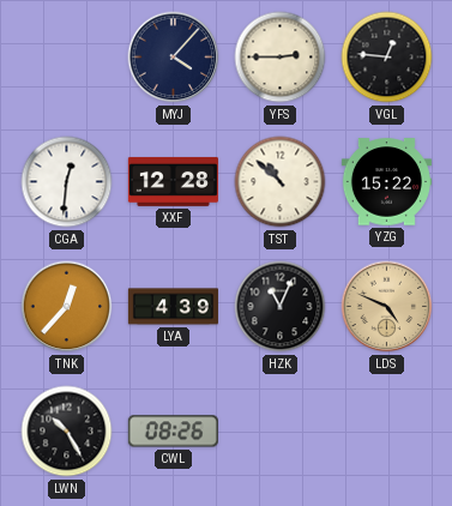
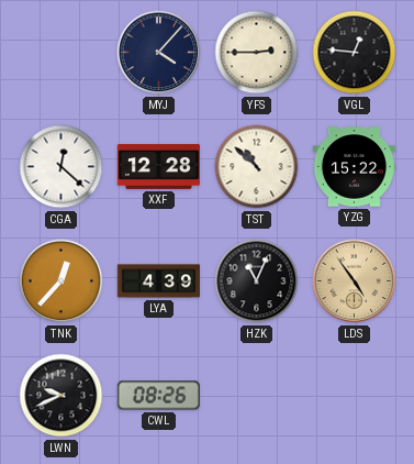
CGA: 12:31 -> 12:22 (61, 167)
LDS: 4:49 -> 4:54 (355, 281)
LWN: 10:25 -> 9:41 (61, 396)
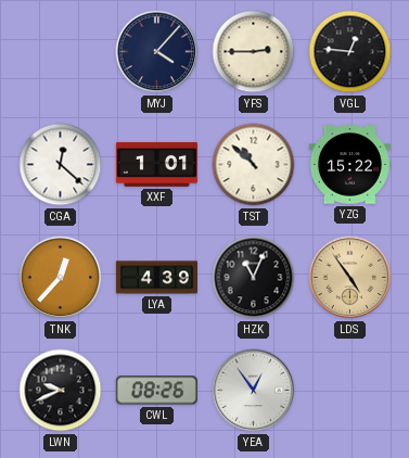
XXF: 12:28 -> 1:01 (156, 164)
YEA: none -> 12:54 (254, 391)
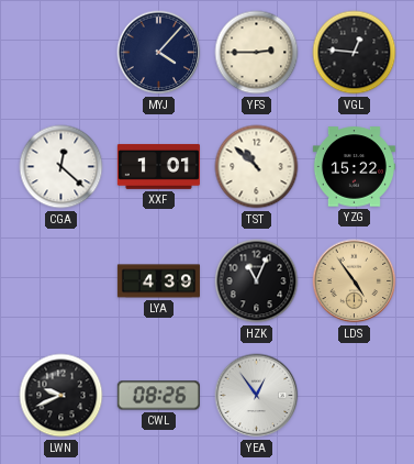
TNK: 12:37 -> none (61, 278)
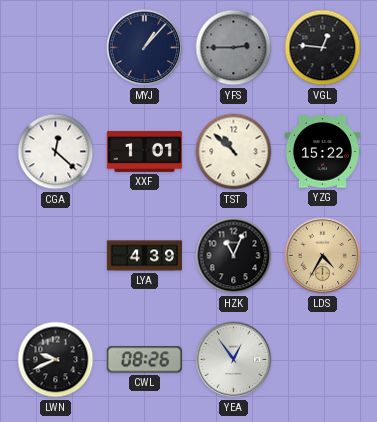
MYJ: 4:07 -> 1:07 (145, 48)
YFS dial: cream -> grey (234, 48)
LDS: 4:54 -> 4:35 (323, 256)
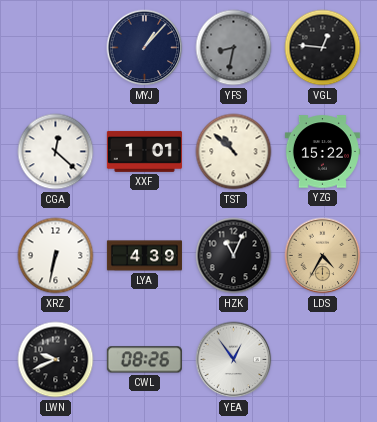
YFS: 2:45 -> 8:32 (234, 48)
XRZ: none -> 6:32 (56, 256)
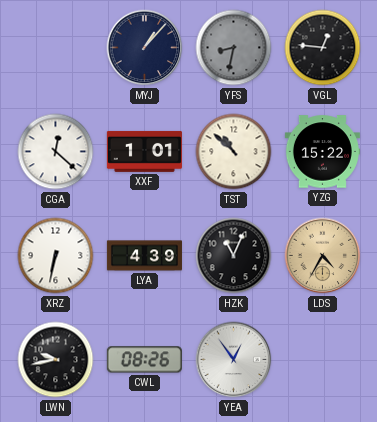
LWN: 9:41 -> 9:43 (56, 360)
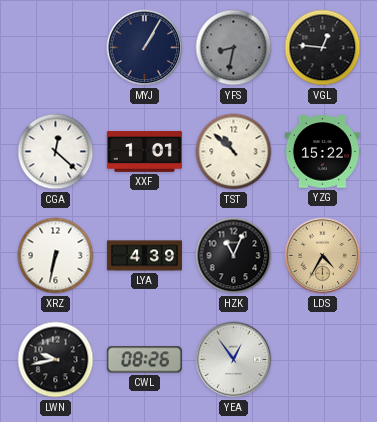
MYJ: 1:07 -> 1:05 (145, 48)
